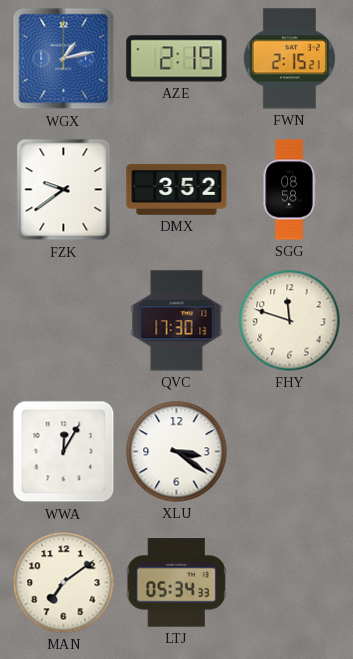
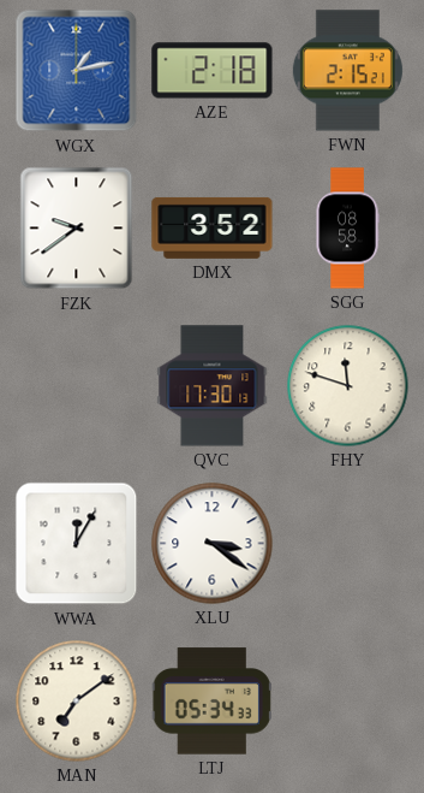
AZE: 2:19 -> 2:18 (213, 71)
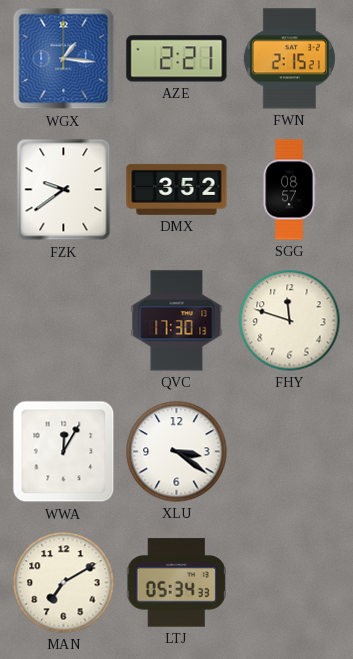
WGX: 1:13 -> 1:16 (64, 59)
AZE: 2:18 -> 2:21 (177, 59)
SGG: 08:58 -> 08:57 (289, 190)
MAN: 7:09 -> 7:10 (64, 583)
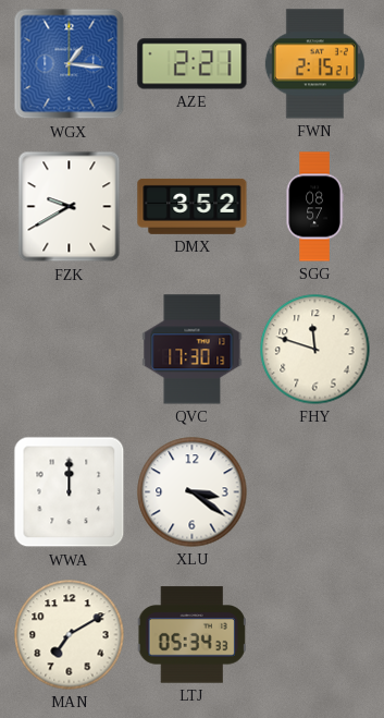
FZK: 9:39 -> 9:40 (70, 207)
WWA: 12:05 -> 12:00 (70, 492)
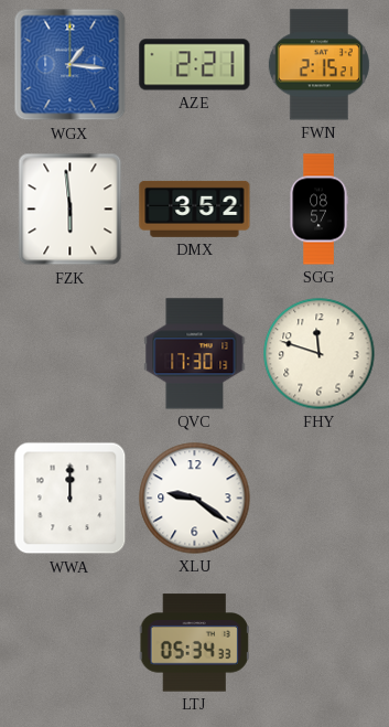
FZK: 9:40 -> 5:59 (71, 210)
XLU: 3:21 -> 9:21 (195, 499)
MAN: 7:10 -> none (70, 635)
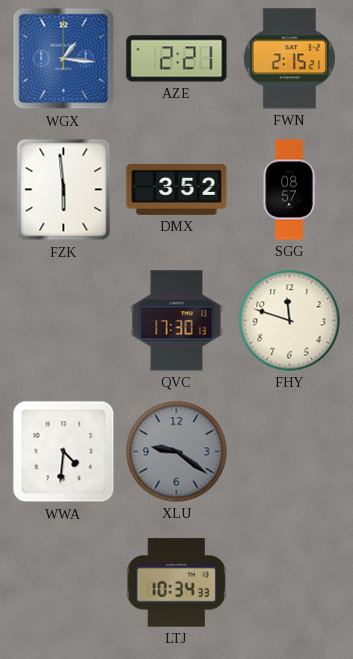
WWA: 12:00 -> 4:31 (64, 452)
XLU dial: white -> grey (177, 452)
LTJ: 05:34 -> 10:34 (176, 583)
